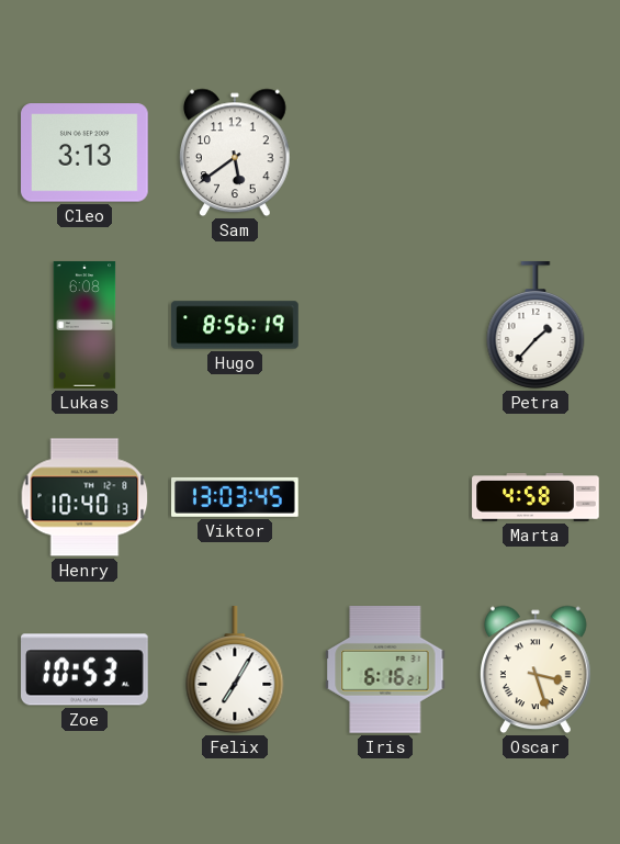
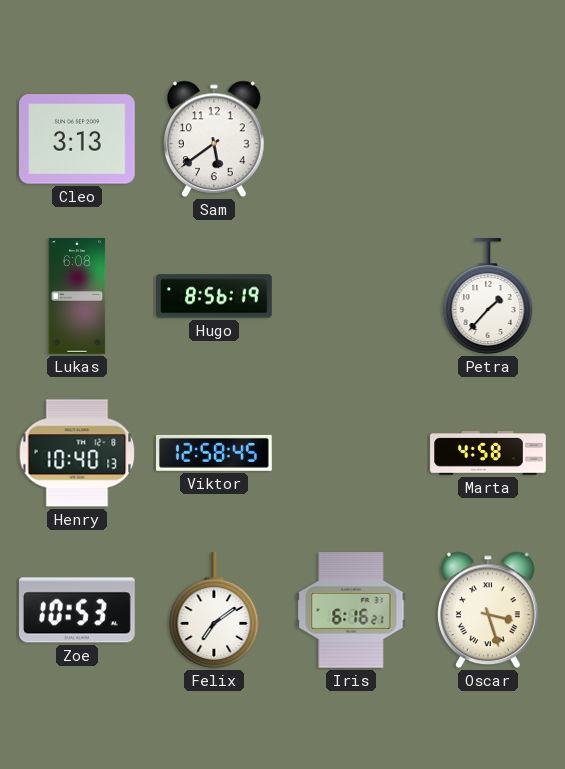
Viktor: 13:03 -> 12:58 (215, 453)
Felix: 7:05 -> 7:09 (214, 611)
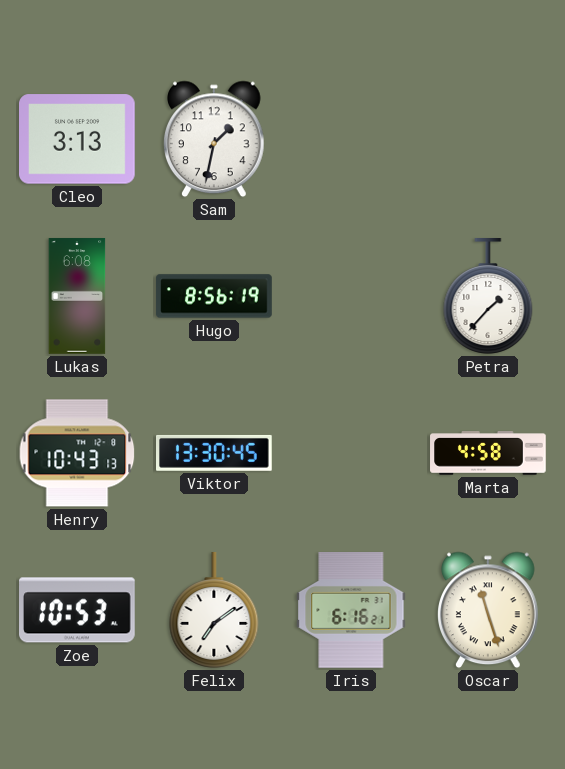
Sam: 5:39 -> 1:32 (215, 139)
Henry: 10:40 -> 10:43 (77, 453)
Viktor: 12:58 -> 13:30 (215, 453)
Oscar: 3:27 -> 11:27 (489, 610)
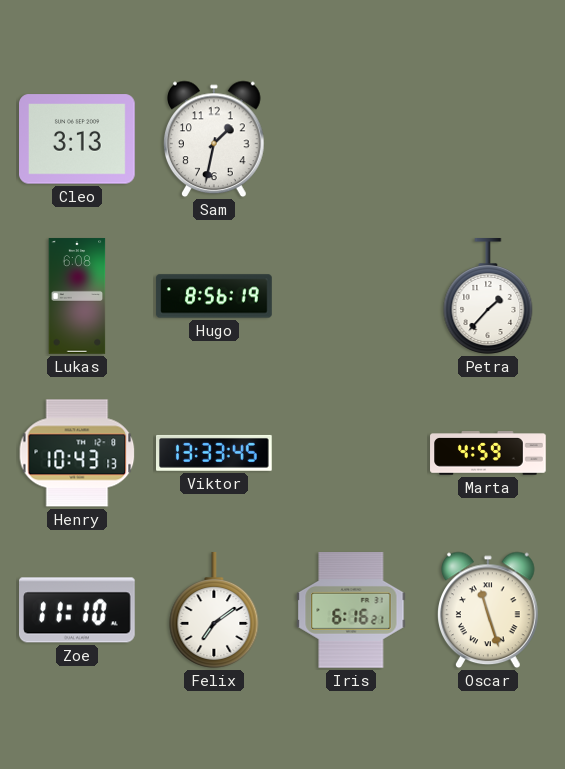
Viktor: 13:30 -> 13:33 (215, 453)
Marta: 4:58 -> 4:59 (488, 454)
Zoe: 10:53 -> 11:10 (78, 610)
